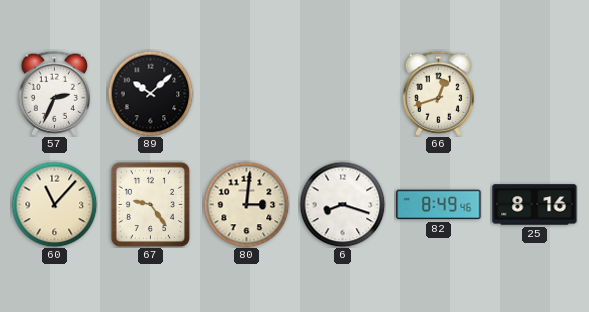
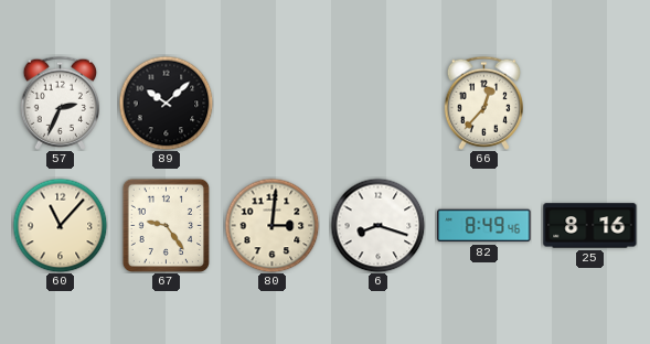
66: 12:42 -> 12:37 (483, 103)
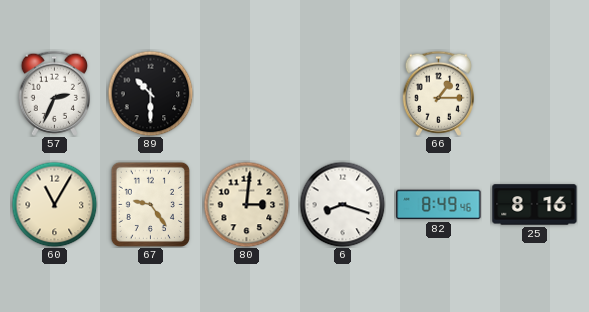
89: 10:08 -> 10:30 (150, 93)
66: 12:37 -> 1:15 (438, 93)
60: 11:07 -> 11:05 (54, 204)
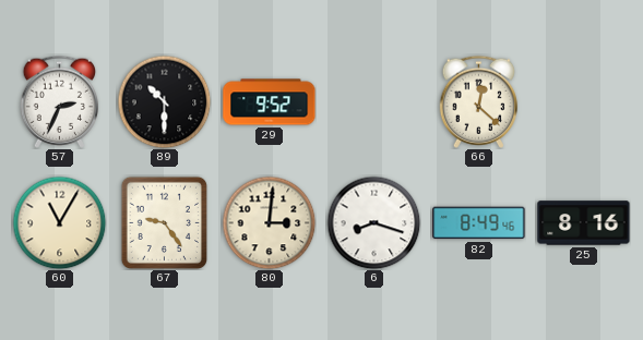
29: none -> 9:52 (270, 102)
66: 1:15 -> 12:22 (478, 101)
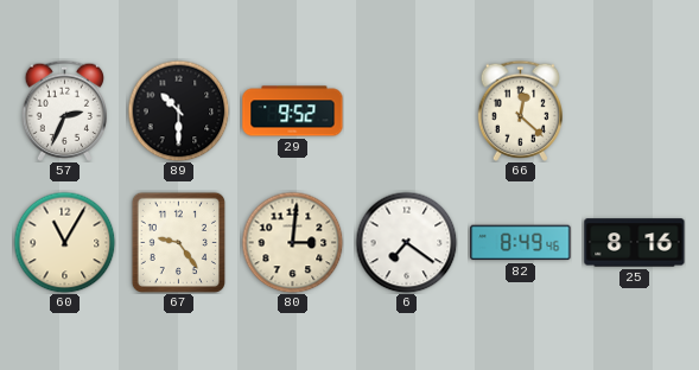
6: 8:18 -> 7:21 (406, 242)
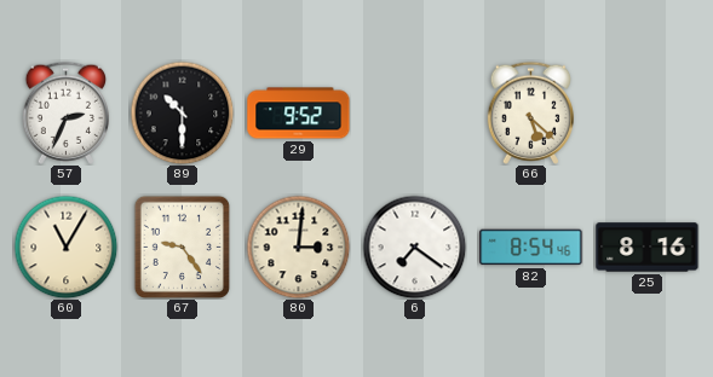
66: 12:22 -> 5:22 (530, 112)
82: 8:49 -> 8:54 (531, 248)
